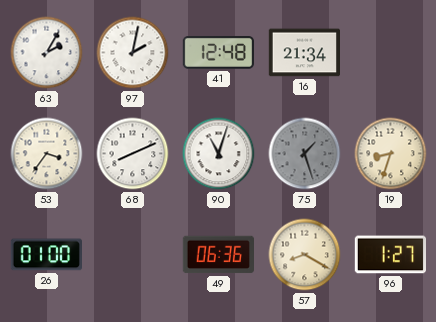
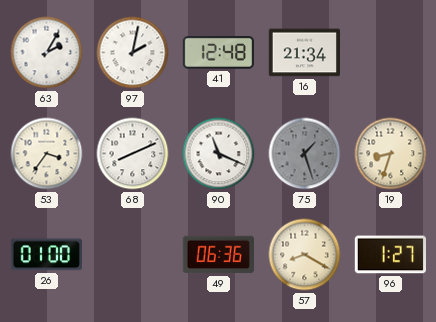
90: 11:03 -> 11:19 (219, 154)
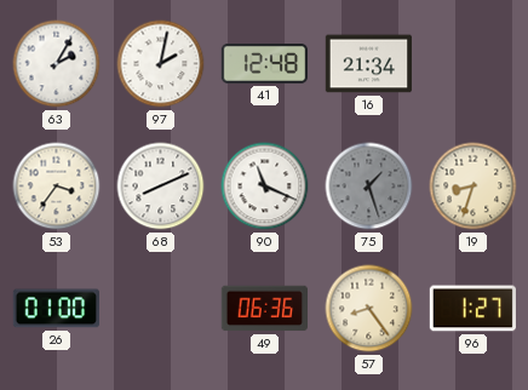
57: 8:20 -> 8:24 (369, 309)
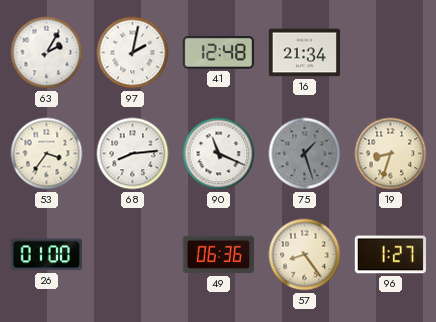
68: 8:11 -> 8:14 (133, 154)
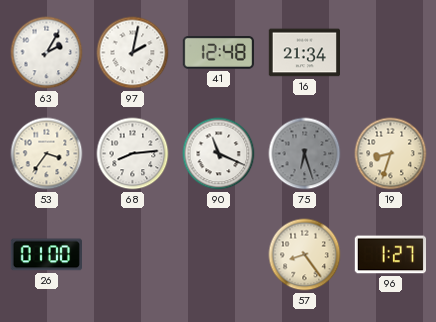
75: 1:27 -> 6:27 (305, 154)
49: 06:36 -> none (218, 255)
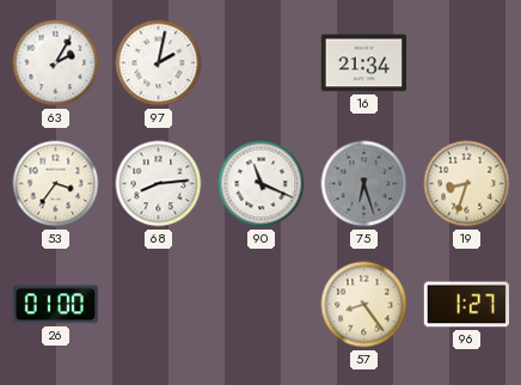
41: 12:48 -> none (218, 53)
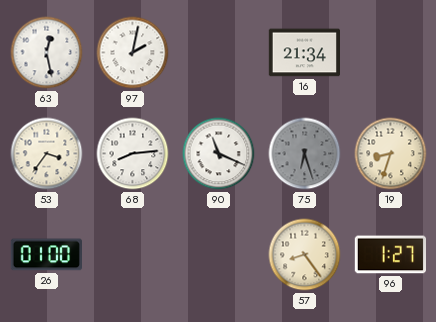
63: 2:05 -> 12:28 (47, 53)
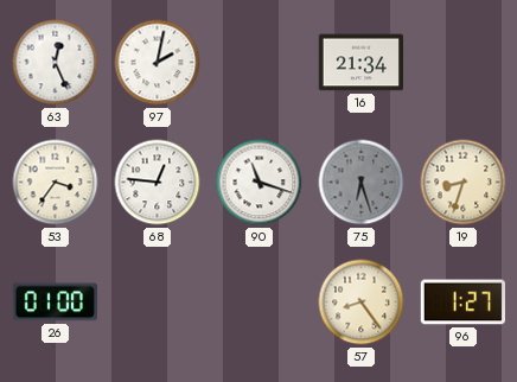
63: 12:28 -> 12:26 (56, 63)
68: 8:14 -> 12:46 (158, 183)
90: 11:19 -> 11:18 (260, 183)
